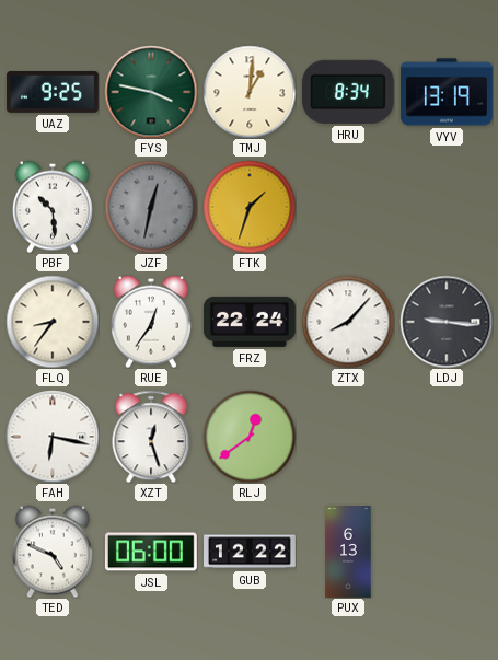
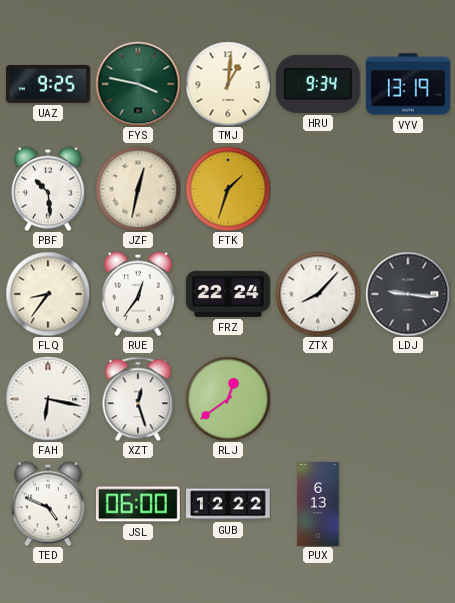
HRU: 8:34 -> 9:34 (318, 84)
JZF dial: grey -> cream (138, 189)
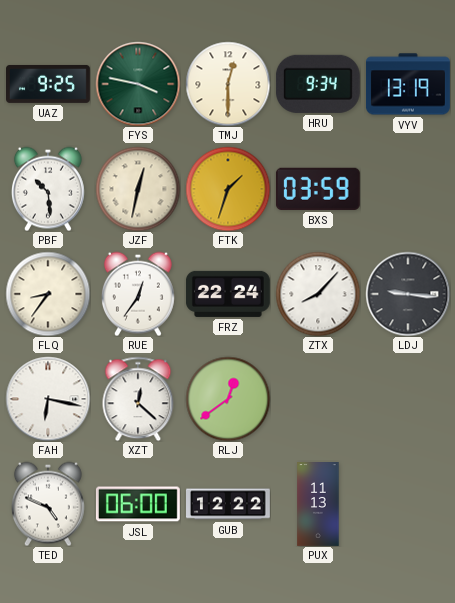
TMJ: 1:01 -> 12:30 (228, 84)
BXS: none -> 03:59 (318, 189)
XZT: 12:27 -> 12:22 (138, 399)
PUX: 6:13 -> 11:13 (318, 505)
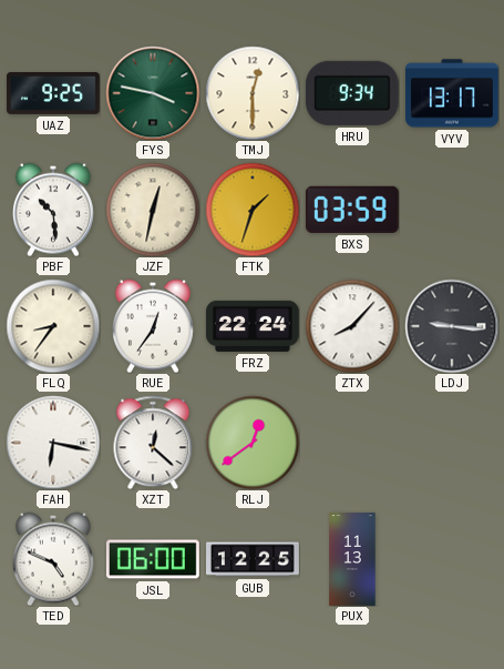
VYV: 13:19 -> 13:17 (452, 93)
GUB: 12:22 -> 12:25 (254, 559)
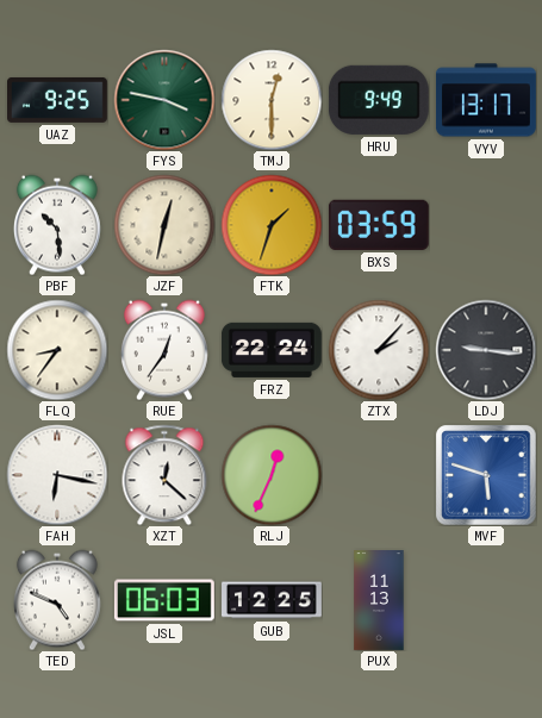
HRU: 9:34 -> 9:49 (379, 100)
ZTX: 8:07 -> 2:07 (379, 350)
RLJ: 12:39 -> 12:34 (272, 475)
MVF: none -> 5:48 (486, 475)
JSL: 06:00 -> 06:03 (164, 600)
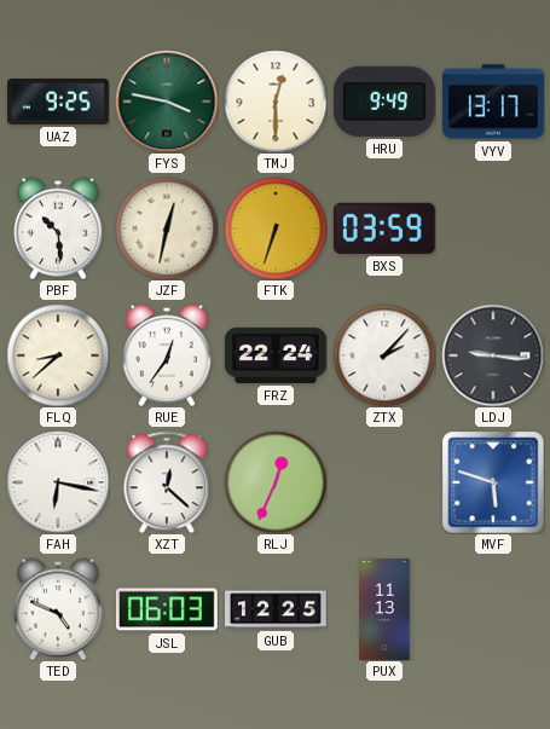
FTK: 1:33 -> 6:33 (276, 228)
FLQ: 8:36 -> 8:38 (58, 355)
